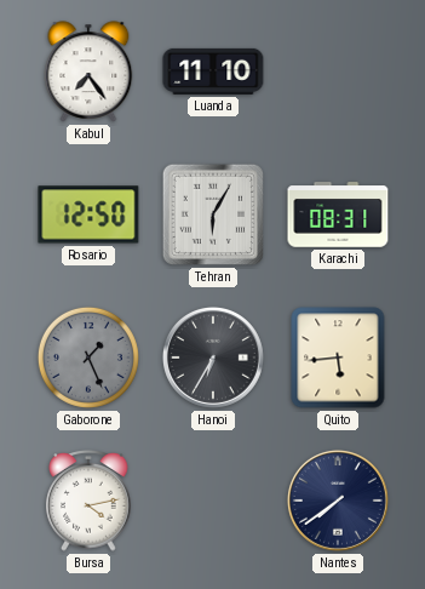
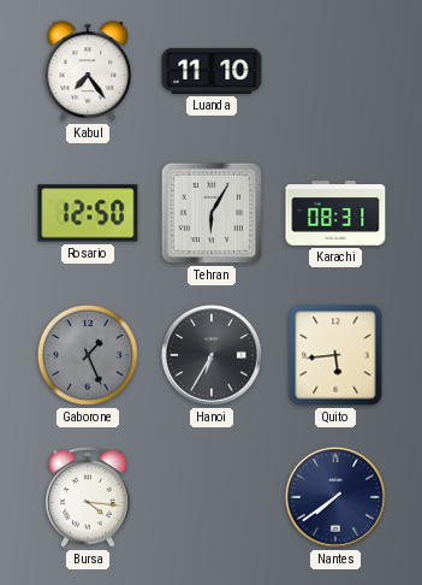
Bursa: 4:13 -> 4:16 (88, 498)
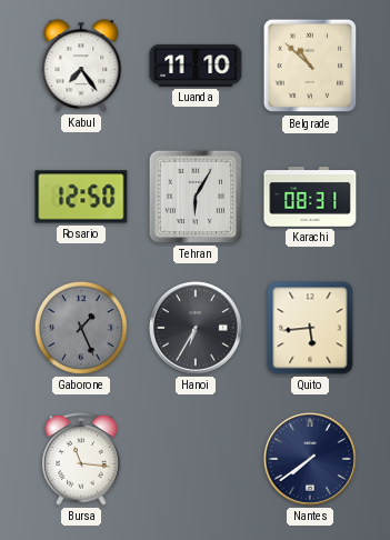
Belgrade: none -> 10:52 (310, 66)
Bursa: 4:16 -> 11:16 (81, 460)
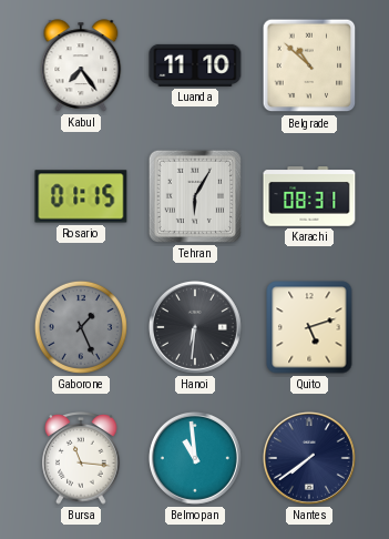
Rosario: 12:50 -> 01:15 (81, 196)
Hanoi: 6:35 -> 6:31 (195, 327)
Quito: 5:44 -> 5:12 (309, 327)
Belmopan: none -> 10:59 (195, 458)
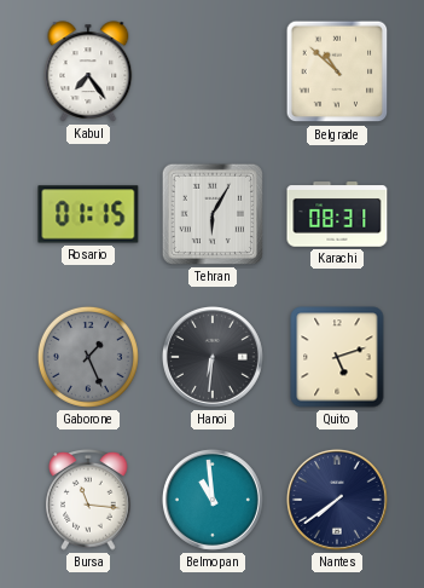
Luanda: 11:10 -> none (195, 65)
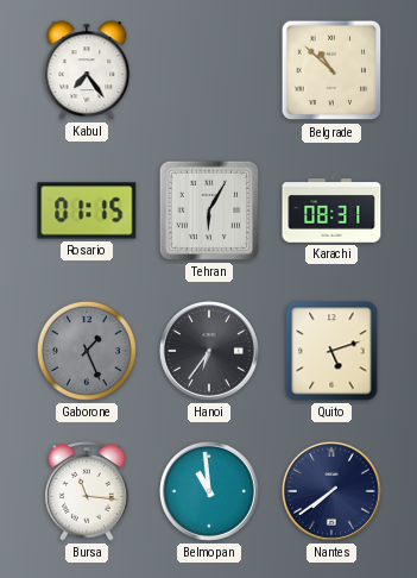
Hanoi: 6:31 -> 6:36 (209, 351)
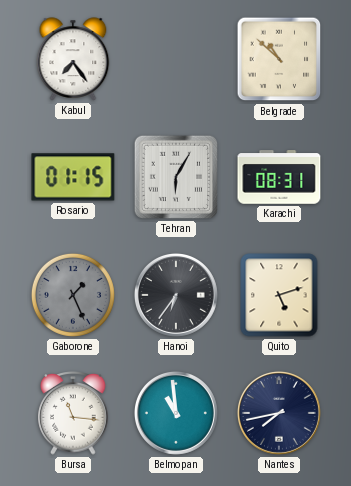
Nantes: 7:39 -> 7:43 (279, 413)
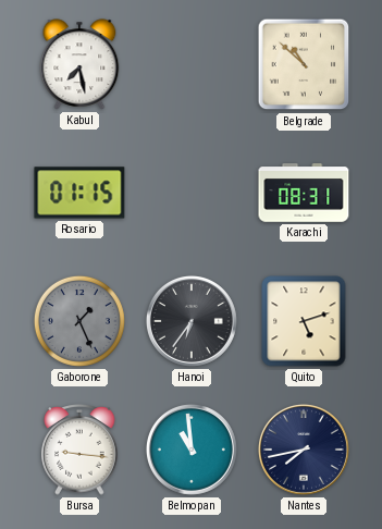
Kabul: 7:24 -> 7:28 (79, 64)
Tehran: 6:05 -> none (176, 177)
Bursa: 11:16 -> 9:16 (79, 451)
